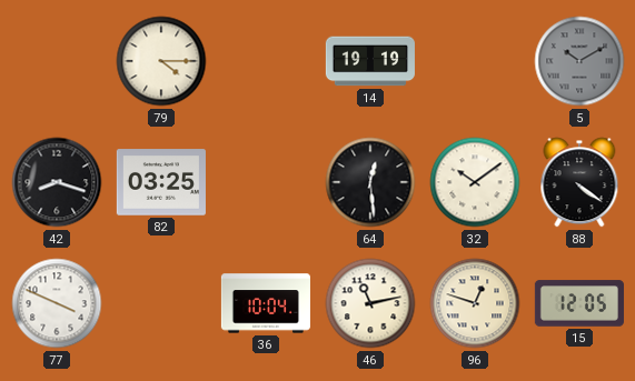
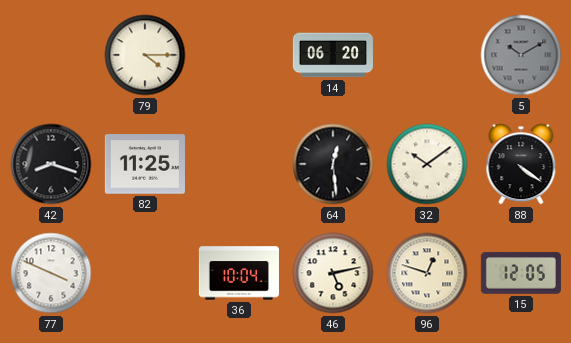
14: 19:19 -> 06:20 (333, 55)
82: 03:25 -> 11:25 (145, 164)
46: 11:13 -> 5:13 (333, 273)
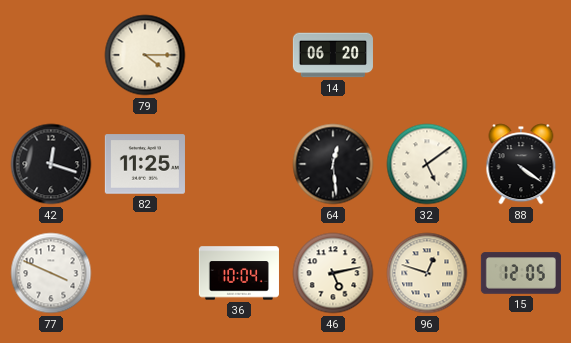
5: 10:10 -> none (521, 55)
42: 8:18 -> 12:18 (51, 164)
32: 10:09 -> 5:09 (427, 164)
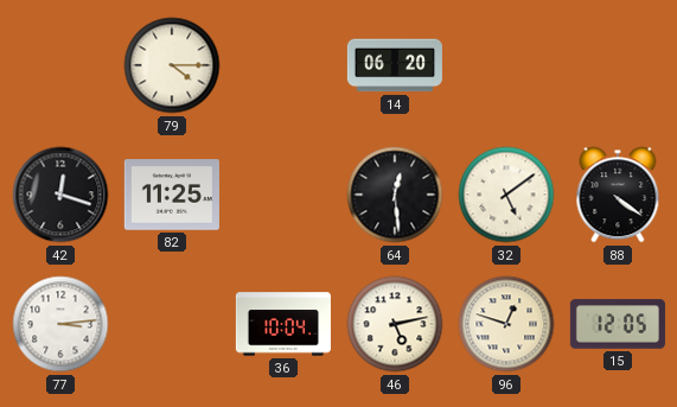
77: 3:49 -> 3:14 (60, 324)
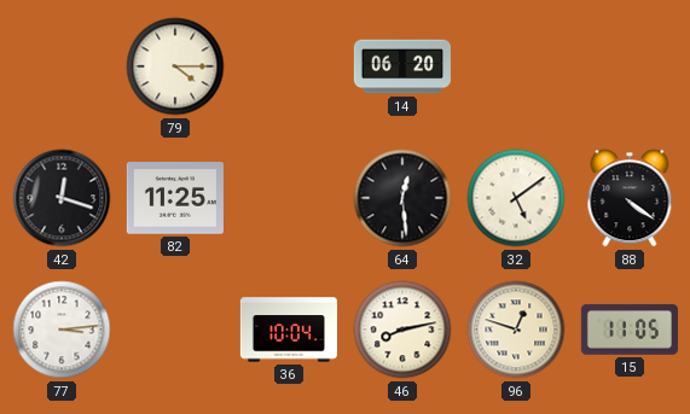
46: 5:13 -> 8:13 (402, 330)
15: 12:05 -> 11:05 (630, 330)
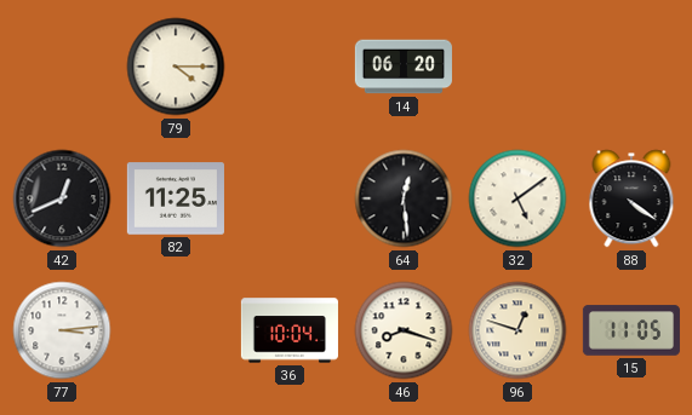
42: 12:18 -> 12:41 (62, 198)
46: 8:13 -> 8:18 (404, 330)
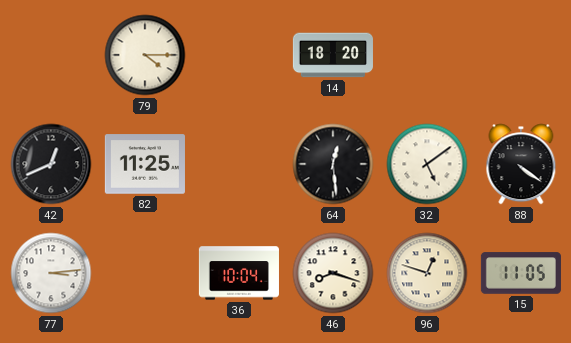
14: 06:20 -> 18:20 (333, 55)
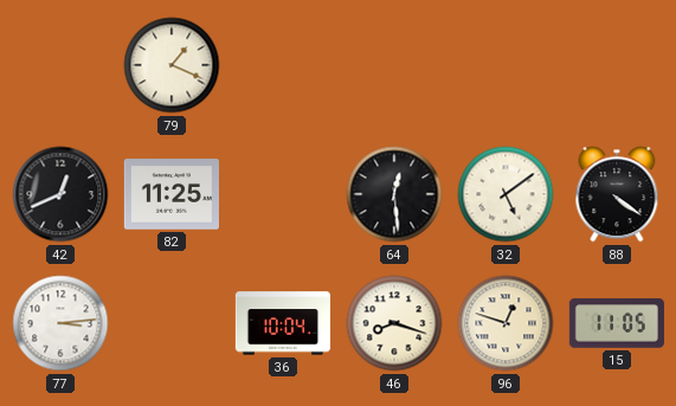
79: 4:15 -> 1:19 (172, 65)
14: 18:20 -> none (333, 55)
